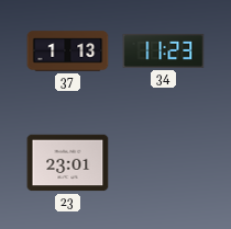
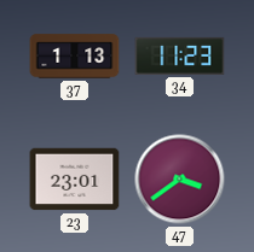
47: none -> 3:39 (180, 180)
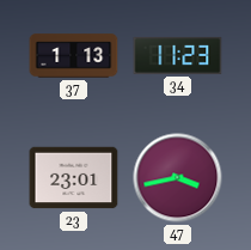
47: 3:39 -> 3:43 (178, 178)
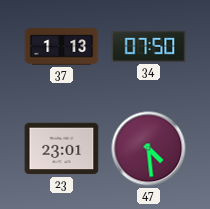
34: 11:23 -> 07:50 (149, 46)
47: 3:43 -> 4:29 (149, 149)
